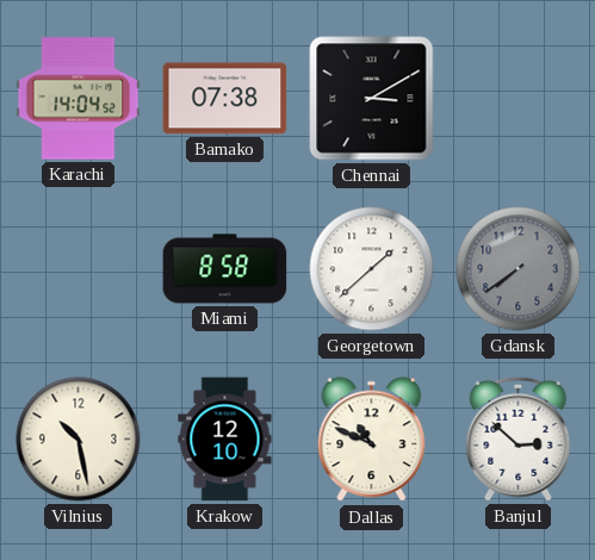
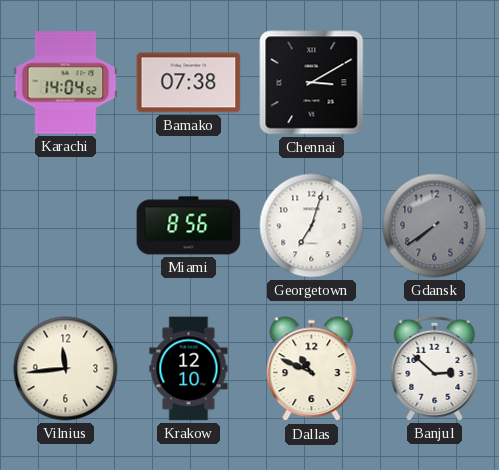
Miami: 8:58 -> 8:56 (189, 226)
Georgetown: 1:38 -> 7:03 (312, 226)
Vilnius: 10:28 -> 11:44 (66, 369)
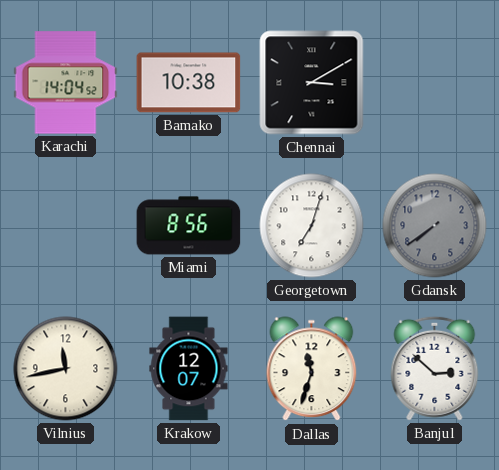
Bamako: 07:38 -> 10:38 (189, 83)
Vilnius: 11:44 -> 11:43 (66, 369)
Krakow: 12:10 -> 12:07 (189, 369)
Dallas: 10:49 -> 11:33 (312, 369)
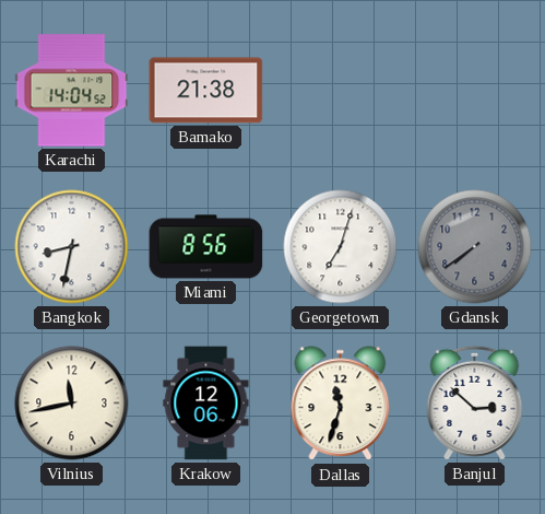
Bamako: 10:38 -> 21:38 (206, 91)
Chennai: 3:10 -> none (312, 83)
Bangkok: none -> 8:32 (72, 247)
Krakow: 12:07 -> 12:06 (206, 404)
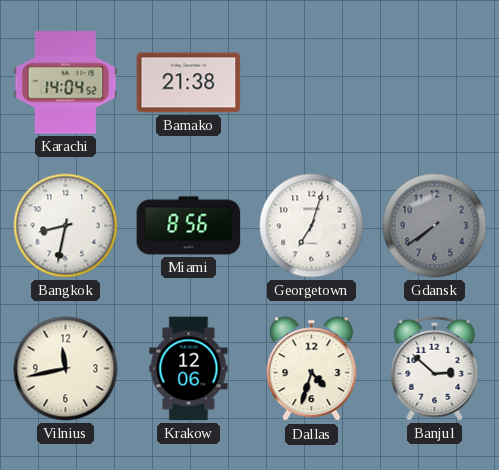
Dallas: 11:33 -> 4:33 (312, 369)
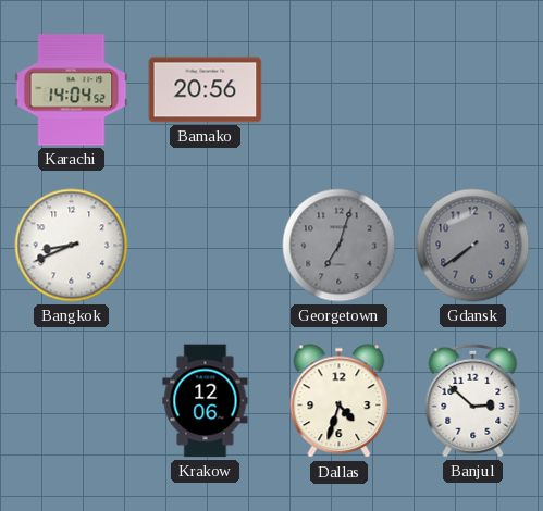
Bamako: 21:38 -> 20:56 (206, 90)
Bangkok: 8:32 -> 8:41 (72, 246)
Miami: 8:56 -> none (189, 226)
Georgetown dial: white -> grey (340, 246)
Vilnius: 11:43 -> none (66, 369)
